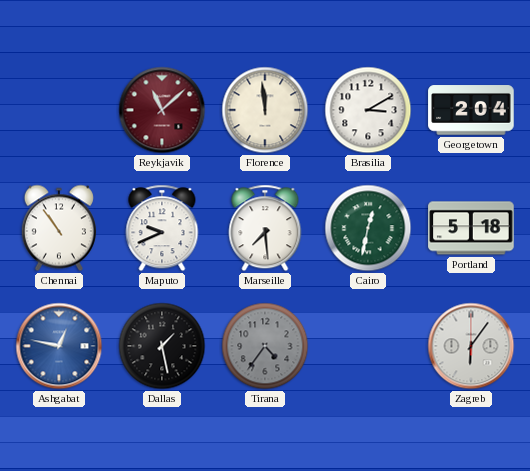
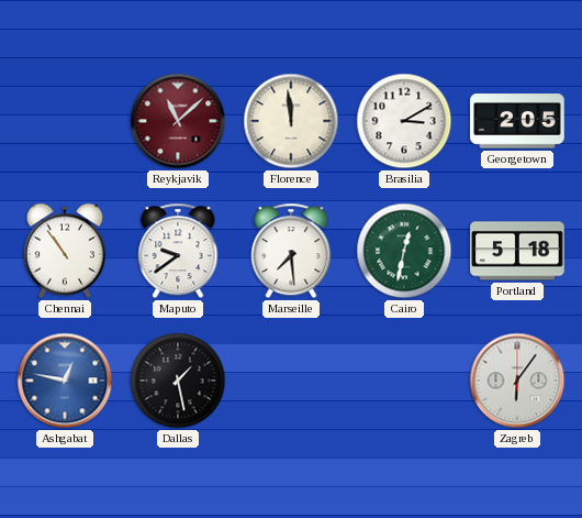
Georgetown: 2:04 -> 2:05 (517, 121)
Maputo: 9:41 -> 9:39 (178, 251)
Tirana: 4:36 -> none (265, 346)
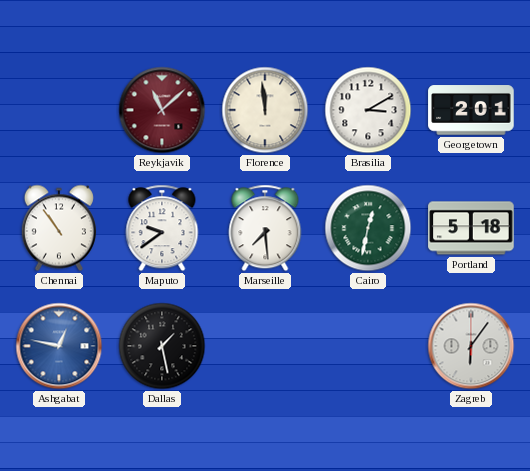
Georgetown: 2:05 -> 2:01 (471, 110)
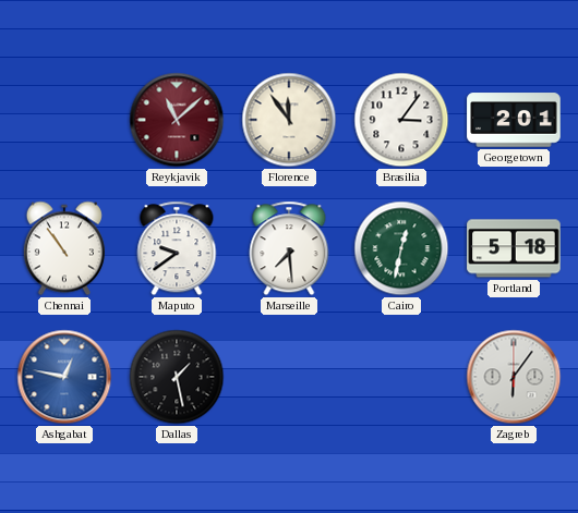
Florence: 11:59 -> 11:54 (289, 120)
Brasilia: 3:10 -> 3:06 (401, 120)
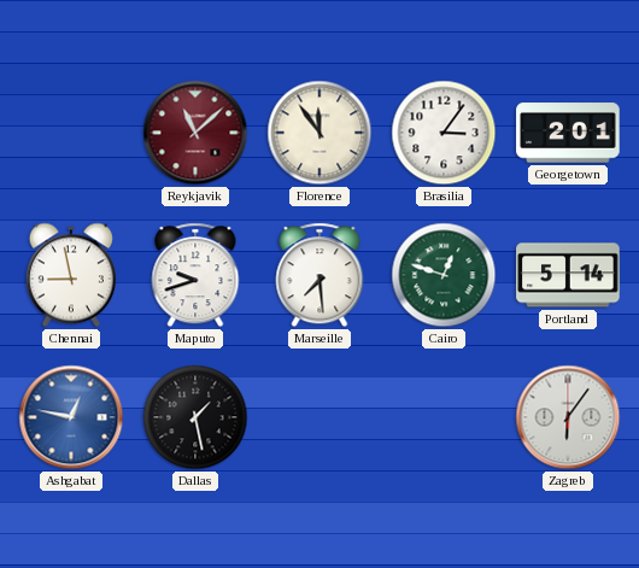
Chennai: 10:54 -> 8:58 (71, 275)
Maputo: 9:39 -> 9:42 (195, 275)
Cairo: 12:32 -> 12:48 (444, 275)
Portland: 5:18 -> 5:14 (568, 275)
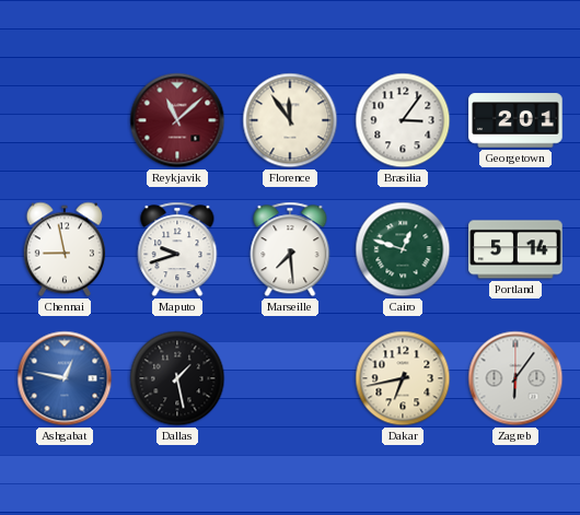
Dakar: none -> 6:43 (403, 378)
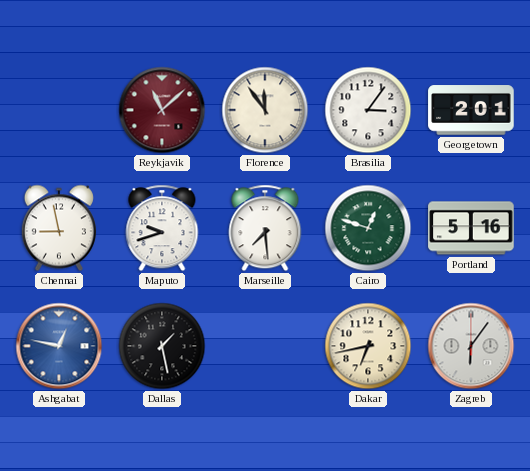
Portland: 5:14 -> 5:16 (471, 228)
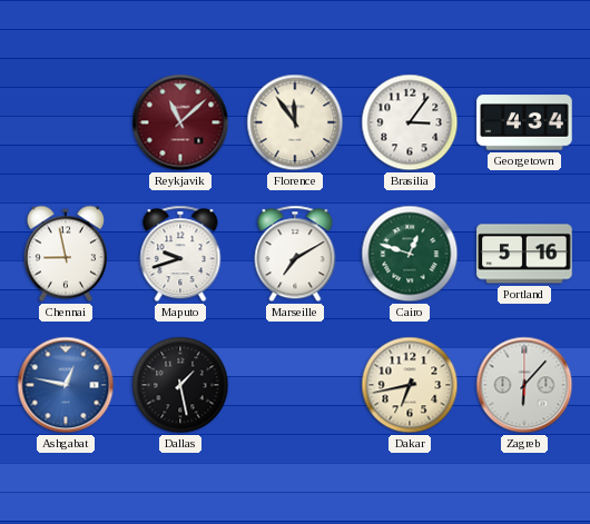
Georgetown: 2:01 -> 4:34 (524, 122)
Marseille: 7:29 -> 7:10 (295, 254)
Zagreb: 6:06 -> 6:07 (524, 385)
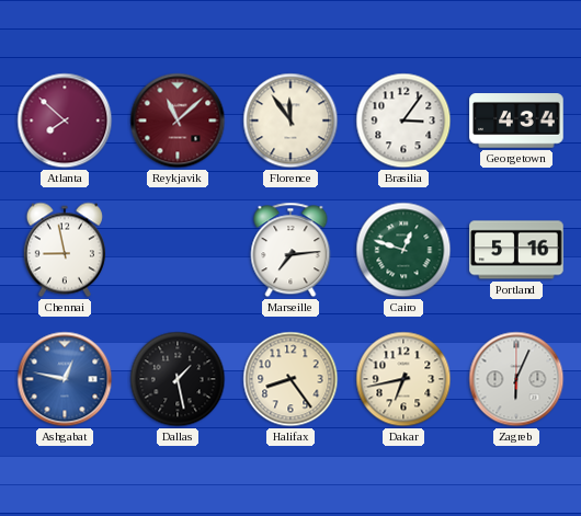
Atlanta: none -> 7:52 (65, 121)
Maputo: 9:42 -> none (180, 254)
Marseille: 7:10 -> 7:14 (290, 250)
Halifax: none -> 8:24 (290, 379)
Zagreb: 6:07 -> 6:04 (516, 379)
